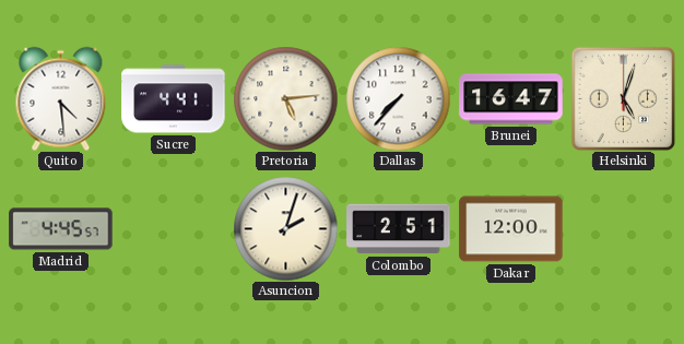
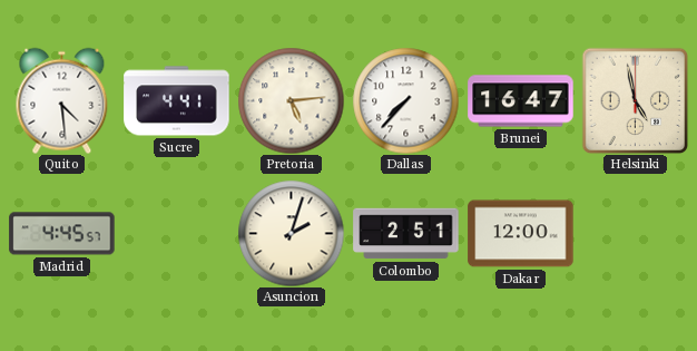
Helsinki: 5:03 -> 4:58 (635, 100)
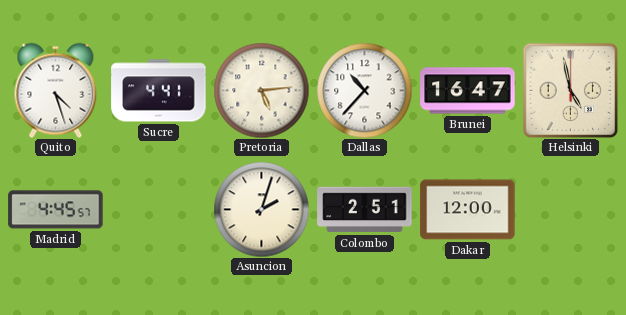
Quito: 4:29 -> 4:27 (56, 90)
Dallas: 7:37 -> 10:37 (364, 90)
